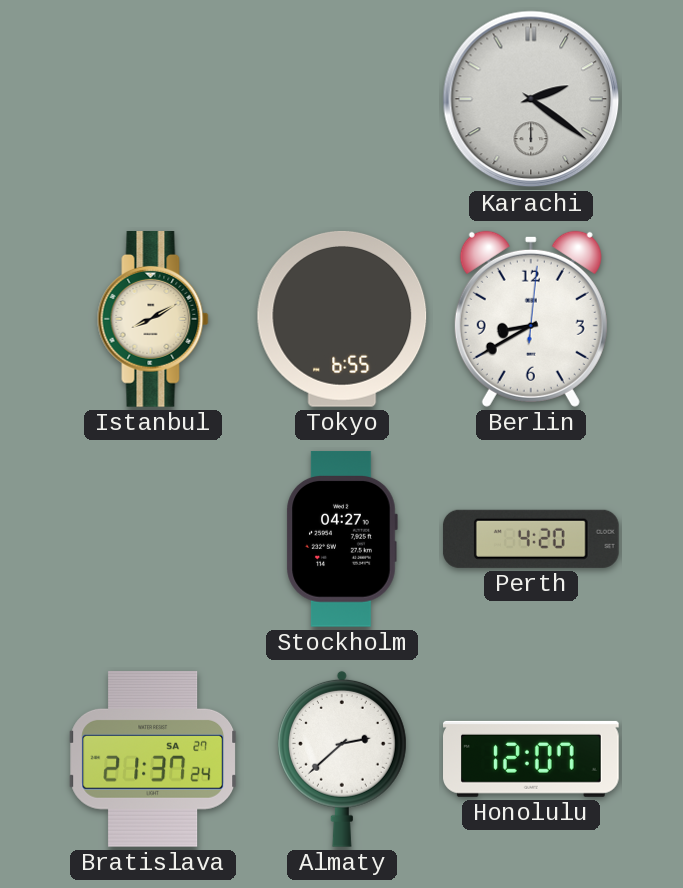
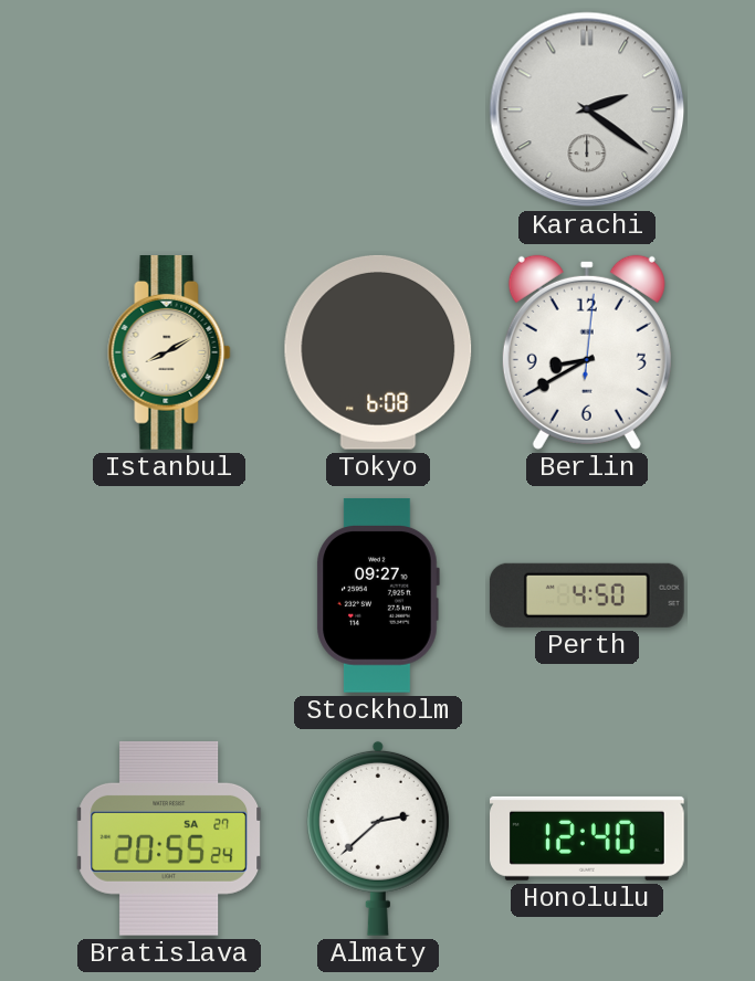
Tokyo: 6:55 -> 6:08 (378, 352)
Stockholm: 04:27 -> 09:27 (378, 597)
Perth: 4:20 -> 4:50 (587, 595)
Bratislava: 21:37 -> 20:55 (169, 838)
Honolulu: 12:07 -> 12:40 (588, 838)
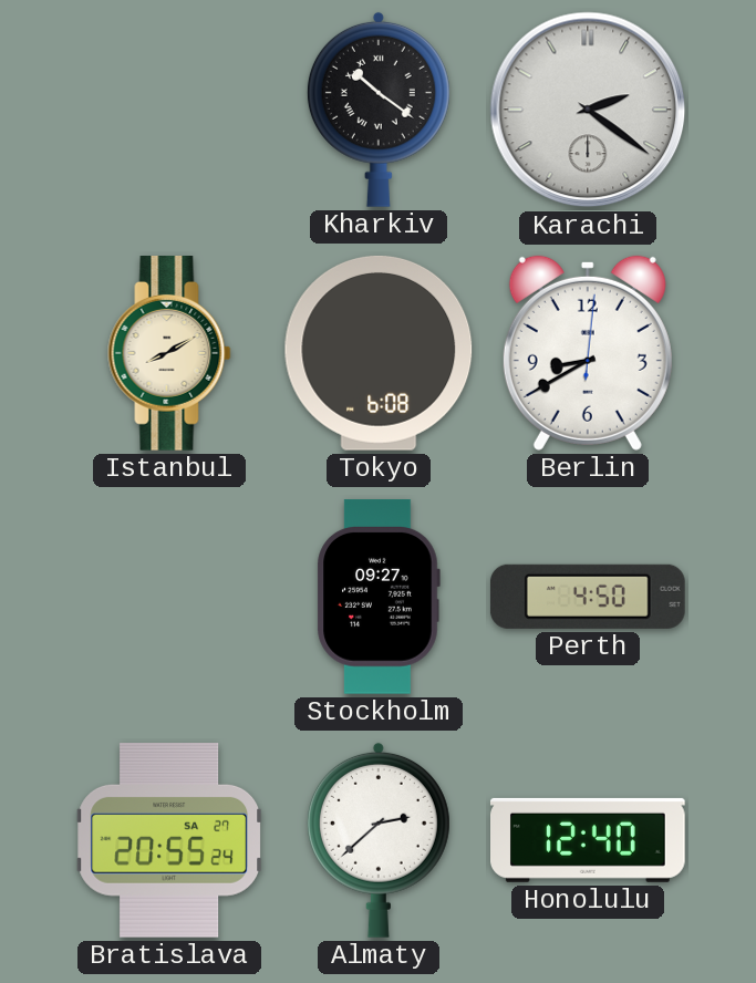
Kharkiv: none -> 10:21 (379, 110)
